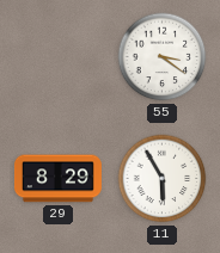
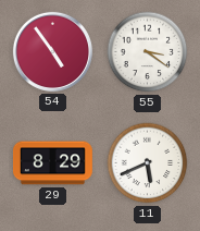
54: none -> 4:54 (52, 51)
11: 5:55 -> 5:41 (148, 163)
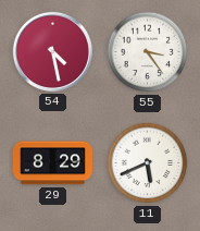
54: 4:54 -> 4:28 (52, 51)
55: 3:21 -> 3:24 (148, 52)
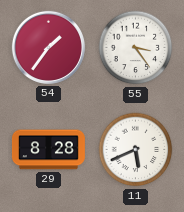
54: 4:28 -> 1:36 (48, 47)
29: 8:29 -> 8:28 (48, 150)
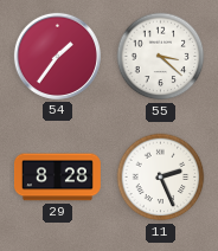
55: 3:24 -> 3:22 (161, 57)
11: 5:41 -> 2:26 (161, 178)
